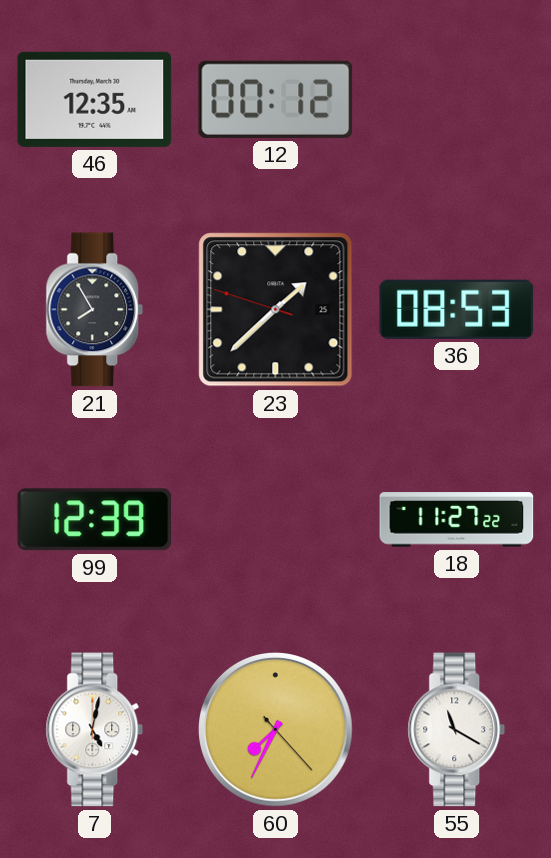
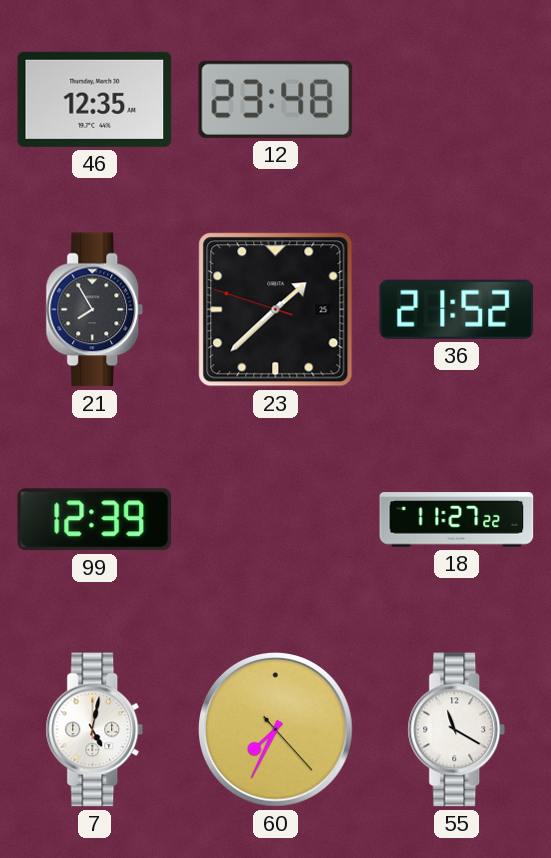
12: 00:12 -> 23:48 (276, 99)
36: 08:53 -> 21:52 (457, 309)
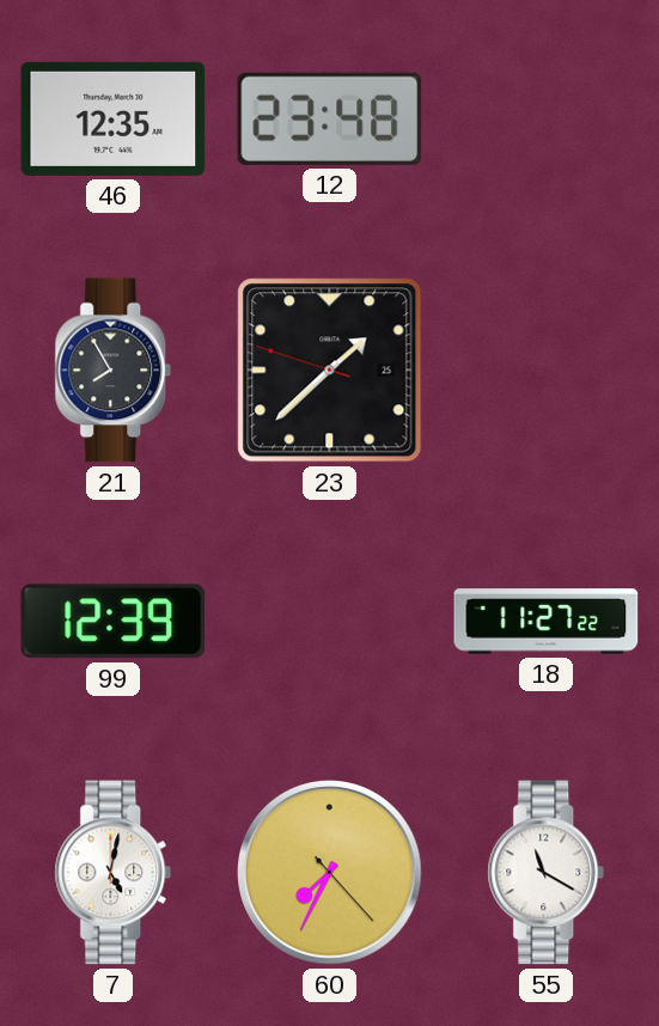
36: 21:52 -> none (457, 309)
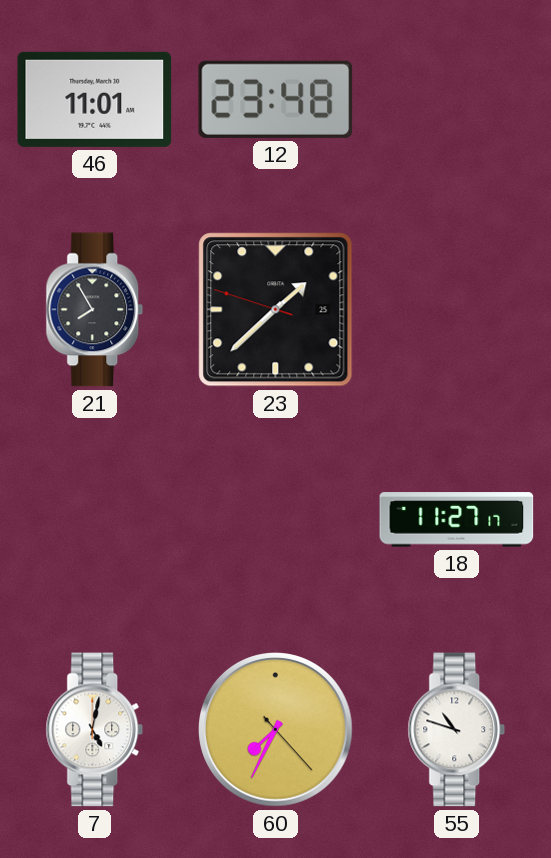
46: 12:35 -> 11:01 (95, 99)
99: 12:39 -> none (114, 622)
18: 11:27:22 -> 11:27:17 (457, 520)
55: 11:20 -> 10:48 (457, 730)
